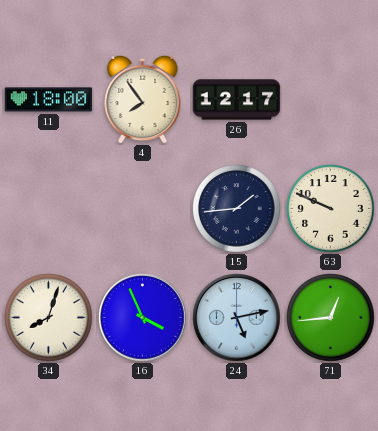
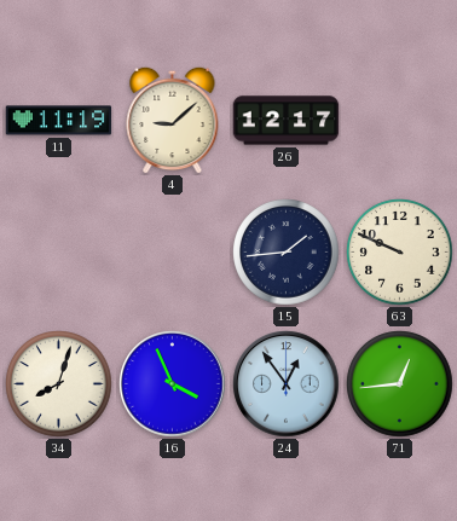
11: 18:00 -> 11:19 (59, 121)
4: 7:54 -> 9:08 (173, 120)
24: 5:13 -> 12:54 (287, 384)
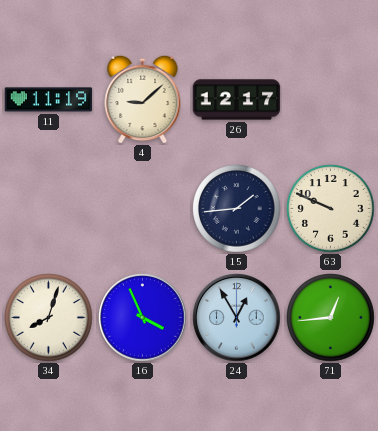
24: 12:54 -> 12:55 (237, 318)
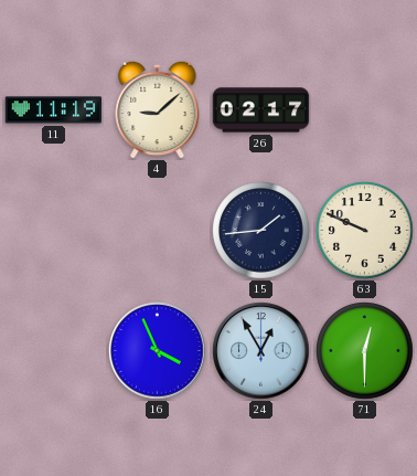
26: 12:17 -> 02:17 (261, 110)
34: 8:03 -> none (49, 318)
71: 12:44 -> 12:30 (365, 351)
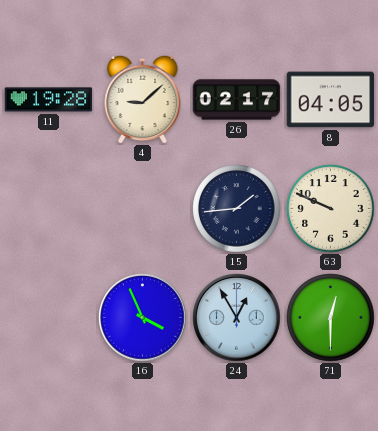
11: 11:19 -> 19:28 (49, 100)
8: none -> 04:05 (331, 100)
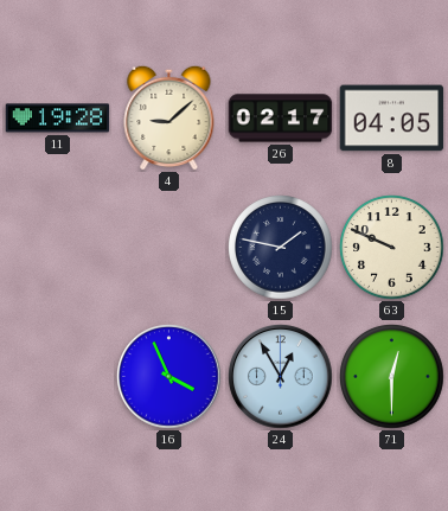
15: 1:44 -> 1:47 (281, 248)
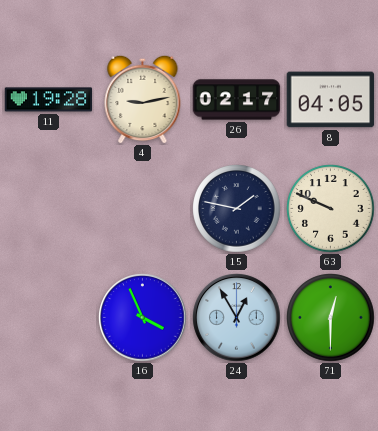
4: 9:08 -> 9:13 (143, 99)
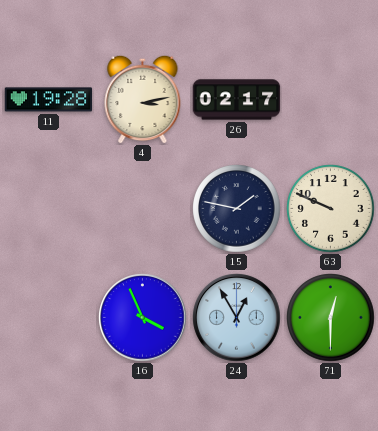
4: 9:13 -> 3:13 (143, 99)
8: 04:05 -> none (331, 100)
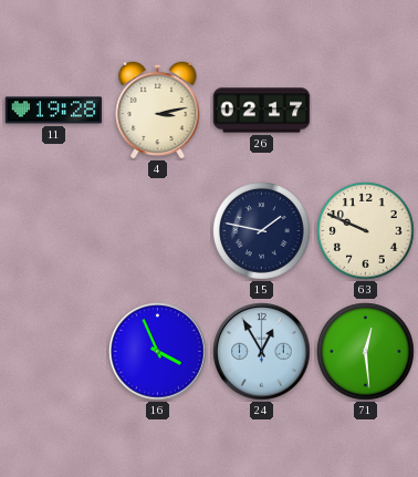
71: 12:30 -> 12:29 (366, 352)
